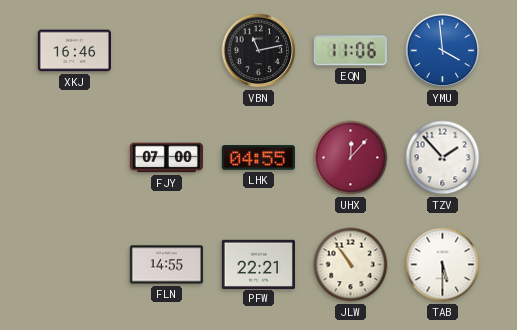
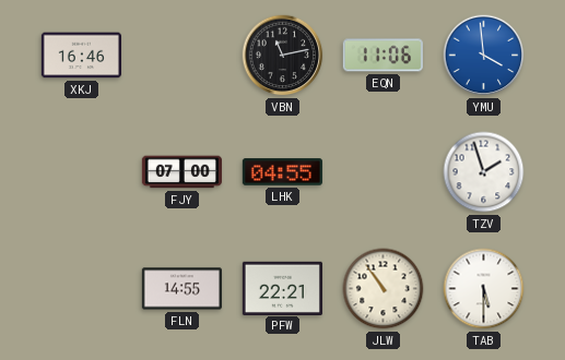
UHX: 12:07 -> none (351, 158)
TZV: 1:53 -> 1:57 (484, 172)
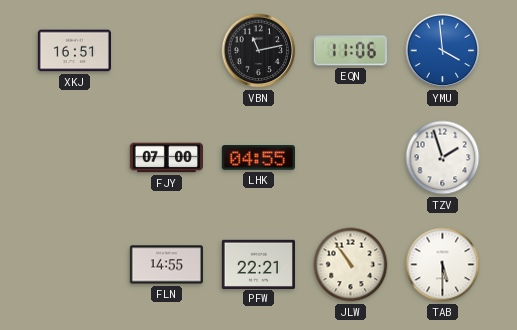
XKJ: 16:46 -> 16:51 (74, 51)
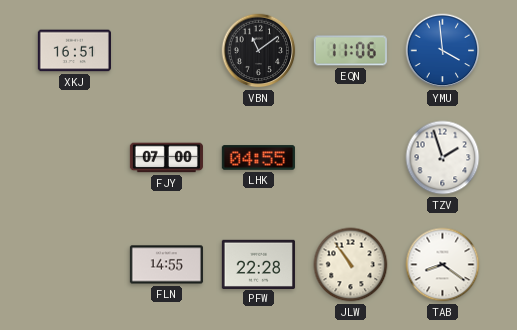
VBN: 11:13 -> 11:09 (259, 51)
PFW: 22:21 -> 22:28 (258, 264)
TAB: 5:30 -> 8:21 (443, 265)
